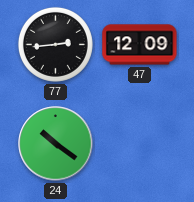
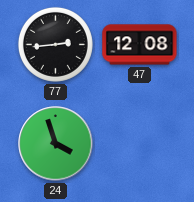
47: 12:09 -> 12:08 (140, 45)
24: 10:21 -> 3:57 (56, 144)
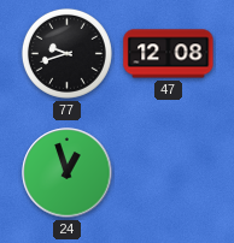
77: 2:44 -> 9:42 (66, 53)
24: 3:57 -> 12:57 (68, 173)
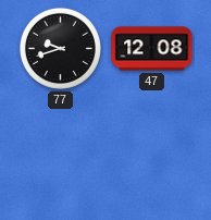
24: 12:57 -> none (68, 173)
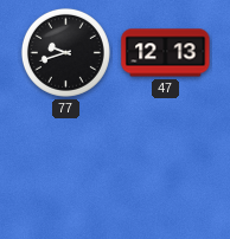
47: 12:08 -> 12:13 (166, 53)
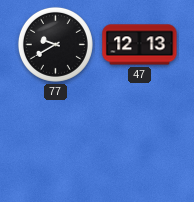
77: 9:42 -> 9:40 (55, 44)
